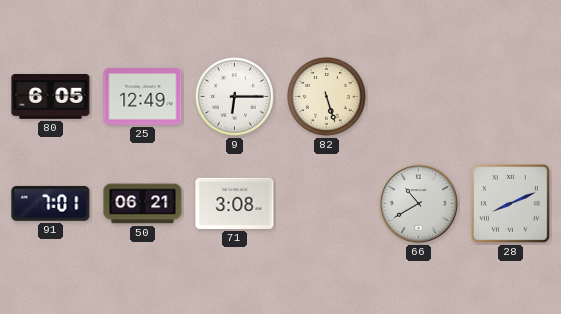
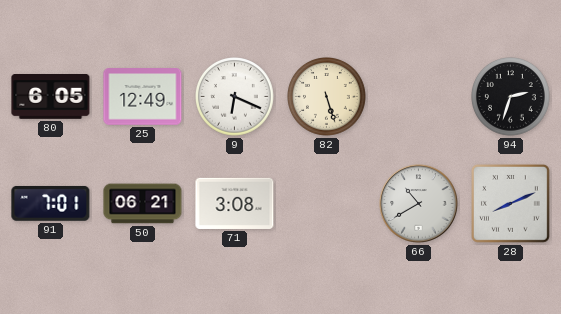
9: 6:15 -> 6:19 (235, 97)
94: none -> 2:33 (511, 97)
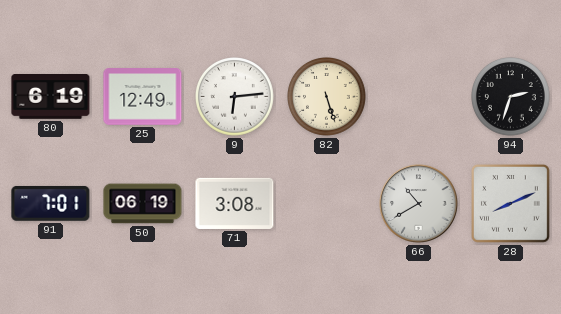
80: 6:05 -> 6:19 (51, 97)
9: 6:19 -> 6:14 (235, 97)
50: 06:21 -> 06:19 (143, 204)
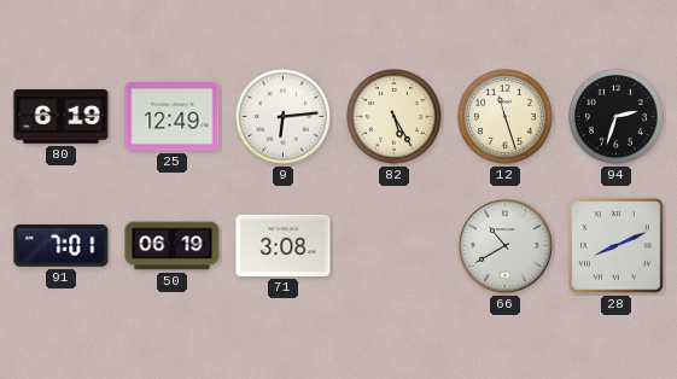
82: 5:27 -> 5:25 (395, 117)
12: none -> 11:27 (506, 117)
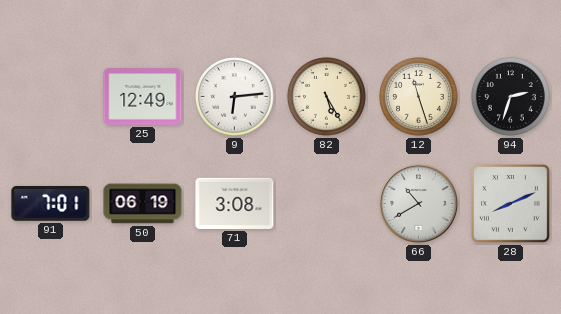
80: 6:19 -> none (62, 117)
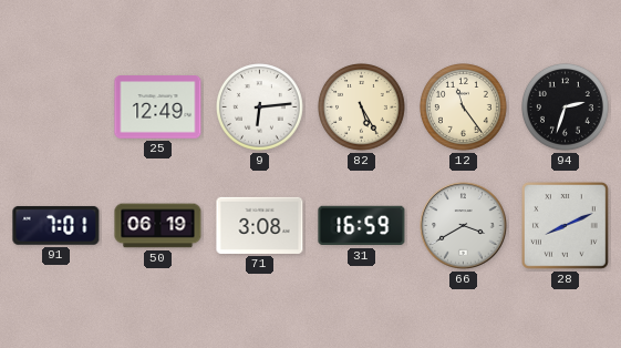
12: 11:27 -> 11:24 (464, 108)
31: none -> 16:59 (362, 226)
66: 10:40 -> 3:40 (464, 226)
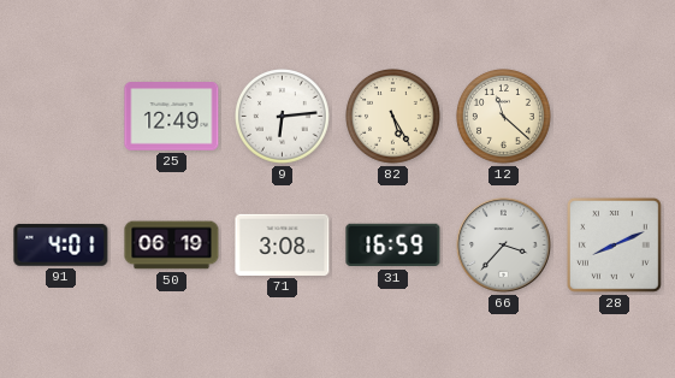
12: 11:24 -> 11:22 (504, 117)
94: 2:33 -> none (566, 108)
91: 7:01 -> 4:01 (61, 244)
66: 3:40 -> 3:37 (504, 246)
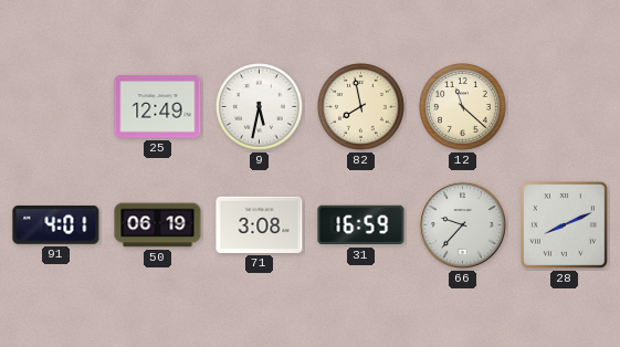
9: 6:14 -> 5:32 (260, 107)
82: 5:25 -> 7:58 (361, 107)
66: 3:37 -> 9:37 (463, 225)
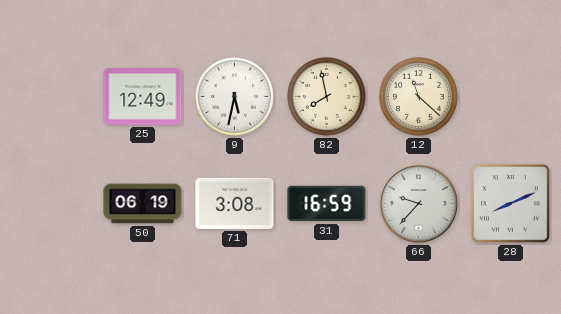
91: 4:01 -> none (56, 224)
